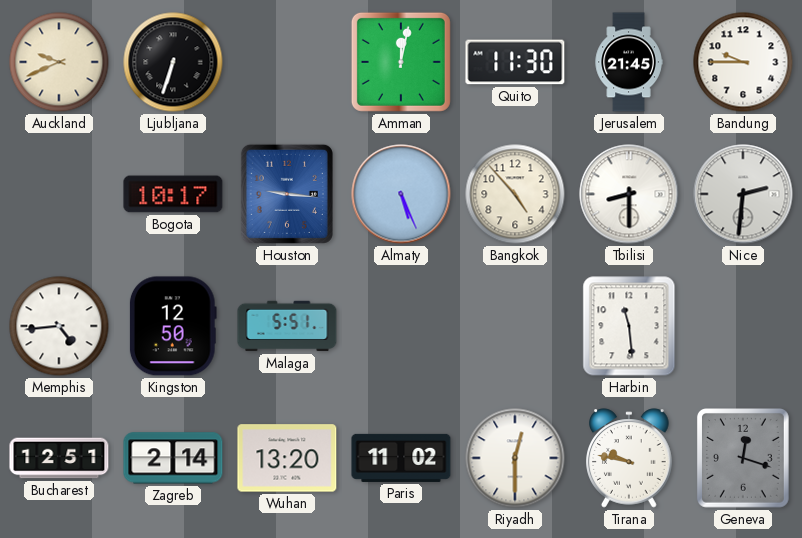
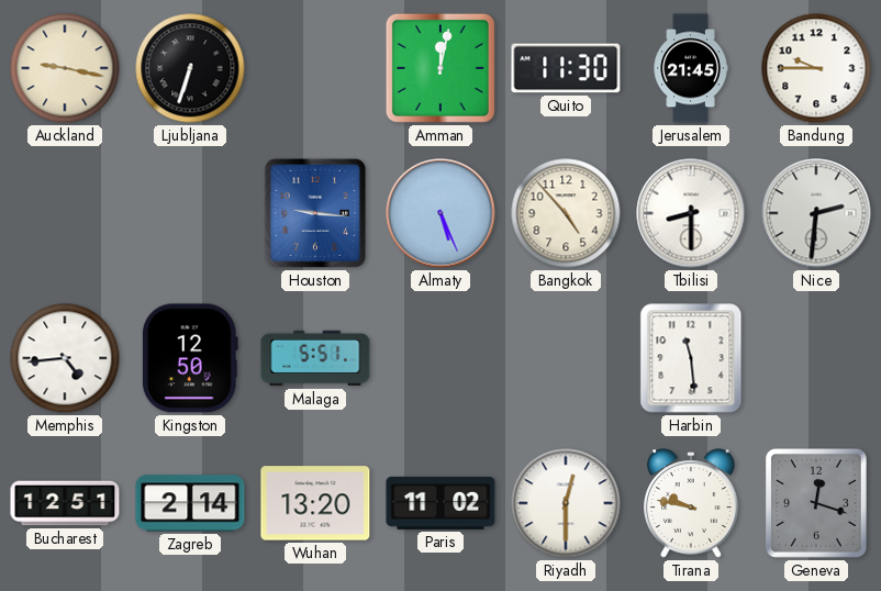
Auckland: 9:41 -> 9:17 (65, 68)
Bogota: 10:17 -> none (173, 194)
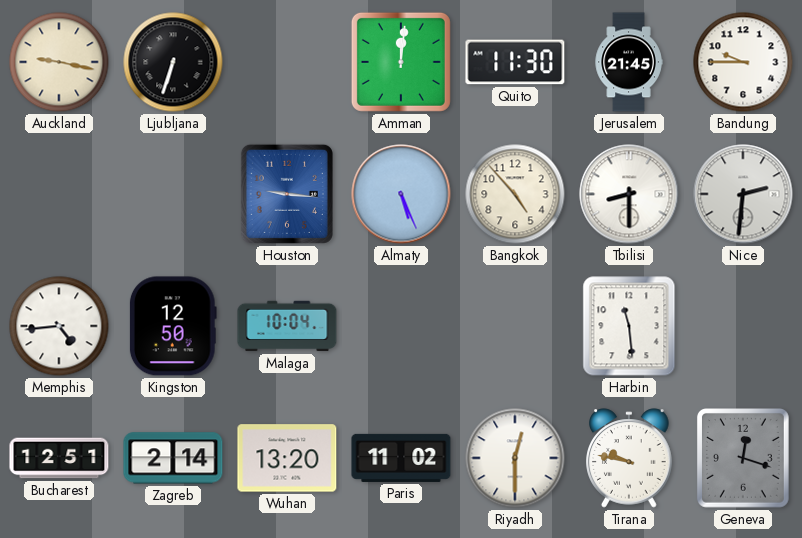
Amman: 12:02 -> 12:01 (401, 62)
Malaga: 5:51 -> 10:04 (287, 326)
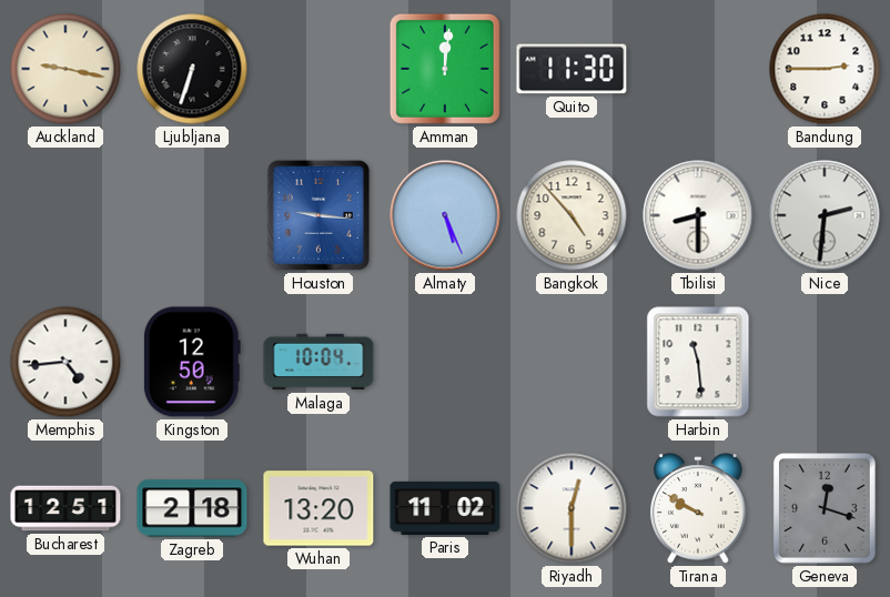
Jerusalem: 21:45 -> none (629, 62)
Bandung: 9:45 -> 2:45 (825, 69)
Zagreb: 2:14 -> 2:18 (192, 508)
Tirana: 9:47 -> 9:50 (698, 508)
